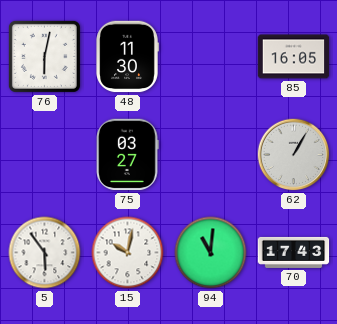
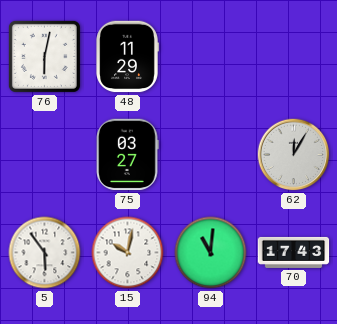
48: 11:30 -> 11:29 (127, 57)
85: 16:05 -> none (294, 57)
62: 1:05 -> 12:05 (294, 155)
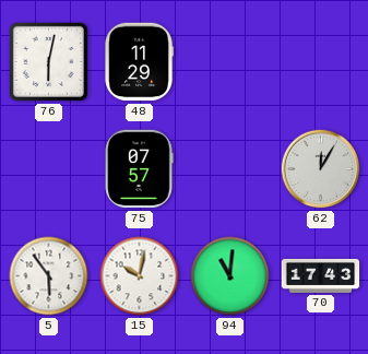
75: 03:27 -> 07:57 (139, 169)
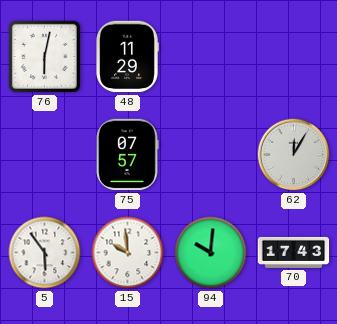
15: 10:02 -> 9:59 (128, 253)
94: 11:01 -> 10:01 (211, 253)
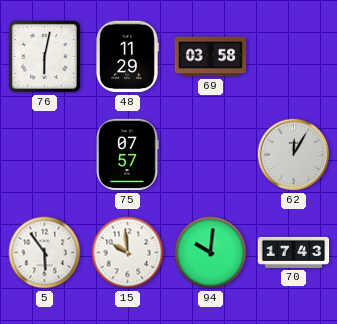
69: none -> 03:58 (211, 57)
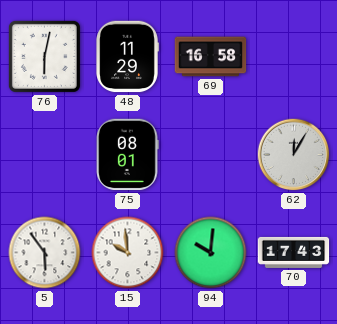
69: 03:58 -> 16:58 (211, 57)
75: 07:57 -> 08:01 (127, 155)
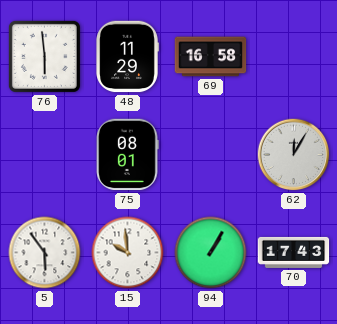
76: 6:02 -> 5:59 (44, 56)
94: 10:01 -> 1:05 (211, 253)
